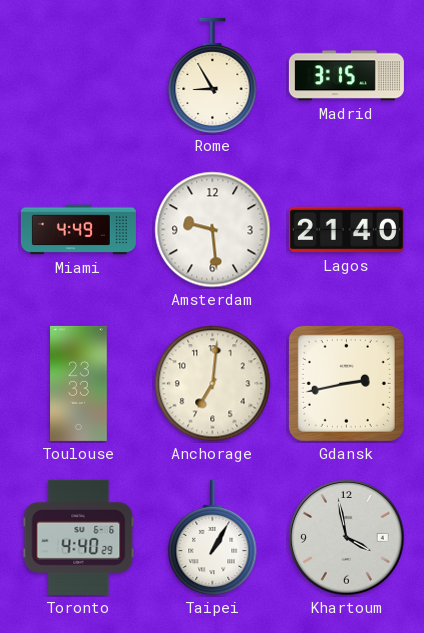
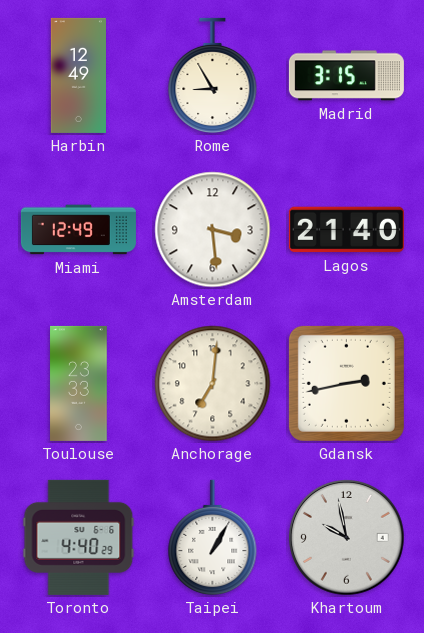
Harbin: none -> 12:49 (78, 75)
Miami: 4:49 -> 12:49 (78, 230)
Amsterdam: 9:29 -> 3:29 (213, 230)
Khartoum: 3:58 -> 9:58 (347, 538)
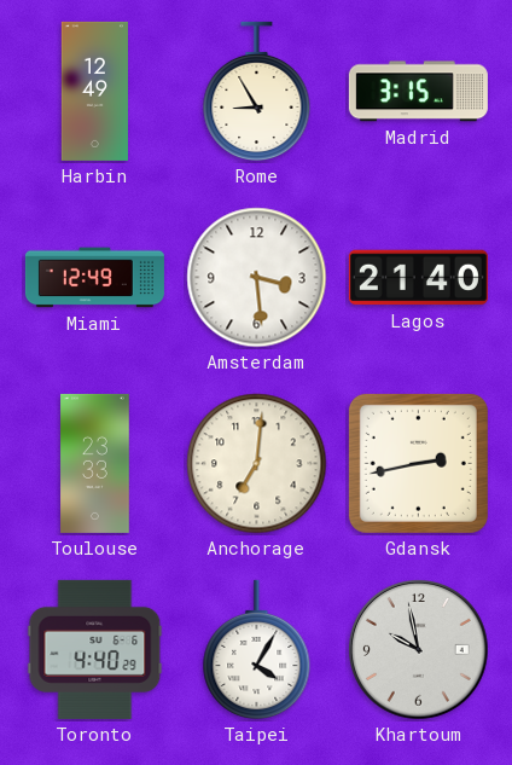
Taipei: 1:05 -> 4:05 (257, 650)
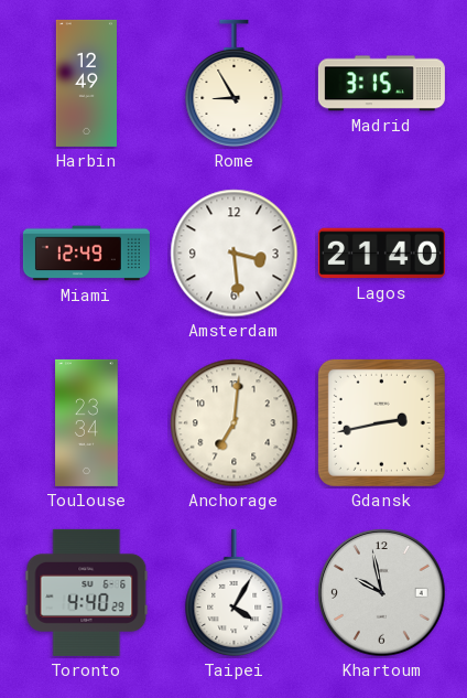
Toulouse: 23:33 -> 23:34 (87, 422)
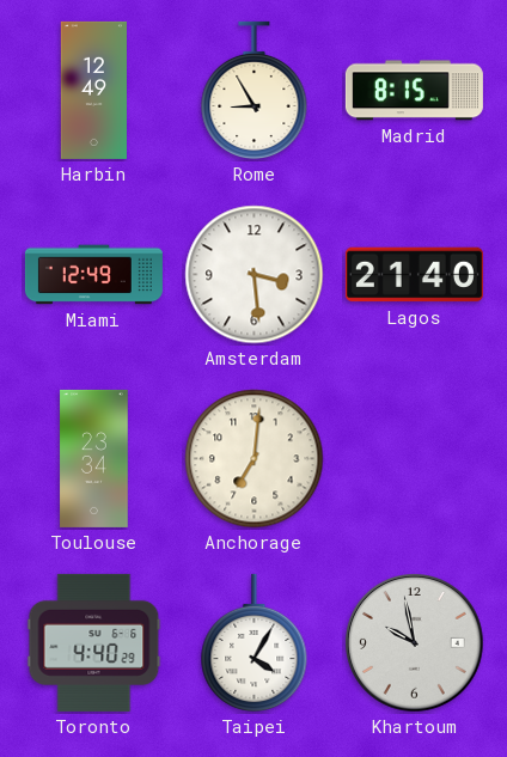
Madrid: 3:15 -> 8:15 (414, 91)
Gdansk: 2:43 -> none (381, 422)
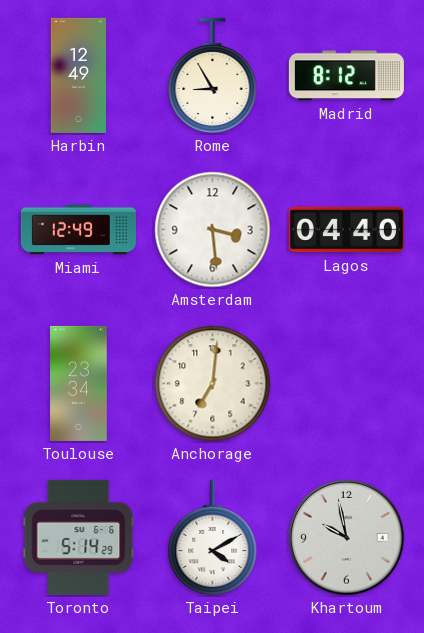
Madrid: 8:15 -> 8:12 (346, 76)
Lagos: 21:40 -> 04:40 (346, 230)
Toronto: 4:40 -> 5:14 (79, 537)
Taipei: 4:05 -> 4:10 (213, 538)
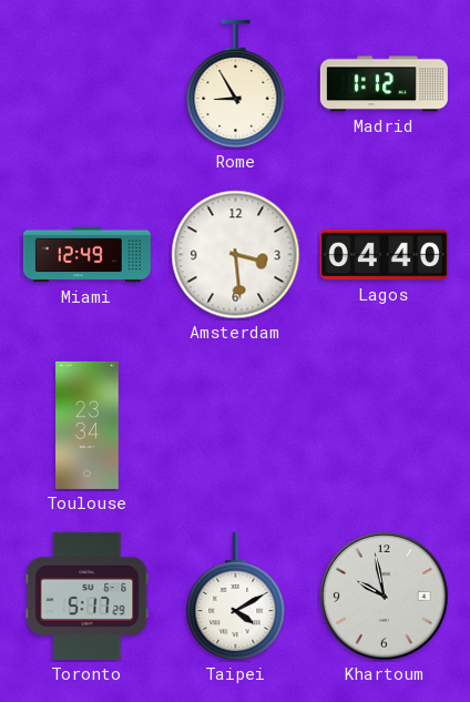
Harbin: 12:49 -> none (78, 75)
Madrid: 8:12 -> 1:12 (384, 84)
Anchorage: 7:01 -> none (213, 384)
Toronto: 5:14 -> 5:17 (88, 596)
